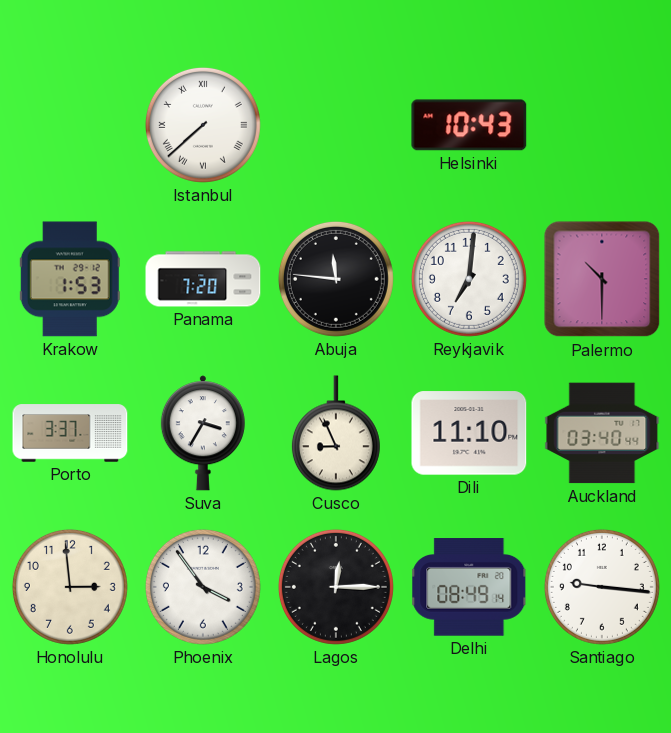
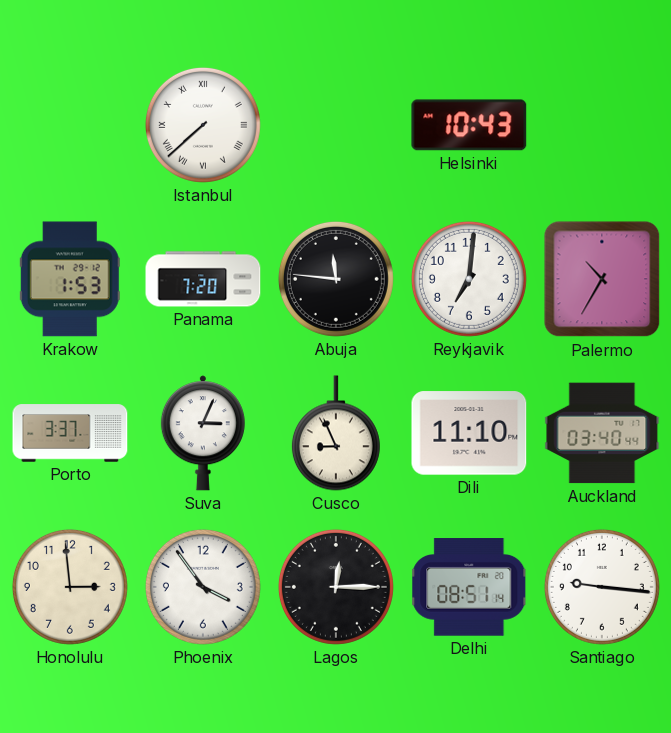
Palermo: 10:30 -> 10:35 (602, 279)
Suva: 3:35 -> 3:04 (203, 433)
Delhi: 08:49 -> 08:51 (469, 587)
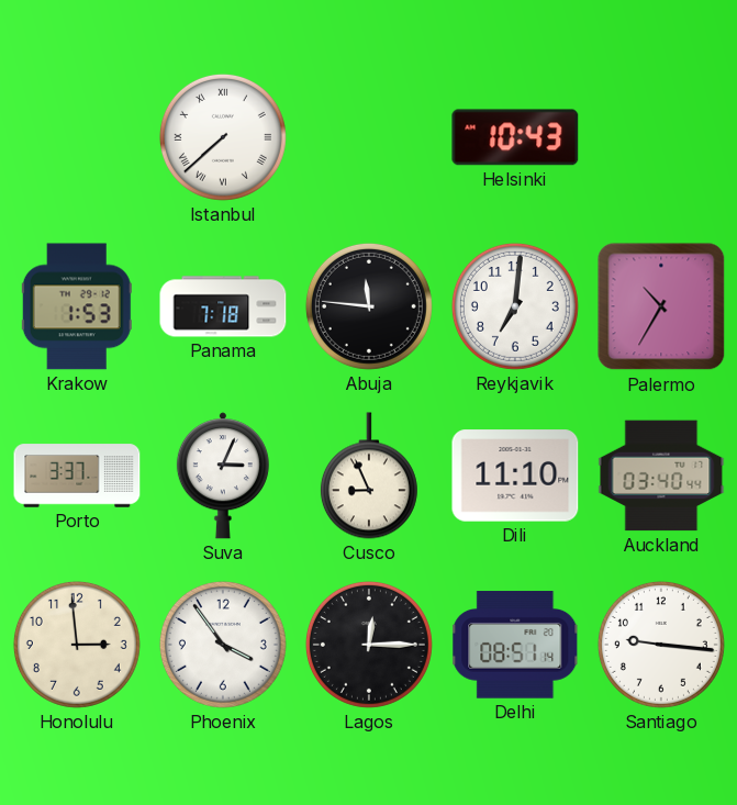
Panama: 7:20 -> 7:18 (223, 306)
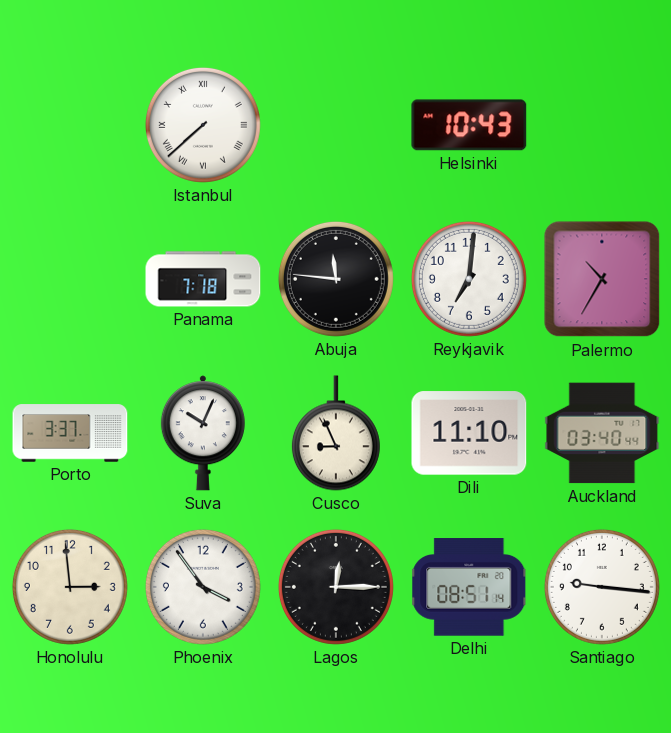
Krakow: 1:53 -> none (77, 306)
Suva: 3:04 -> 10:04 (203, 433)
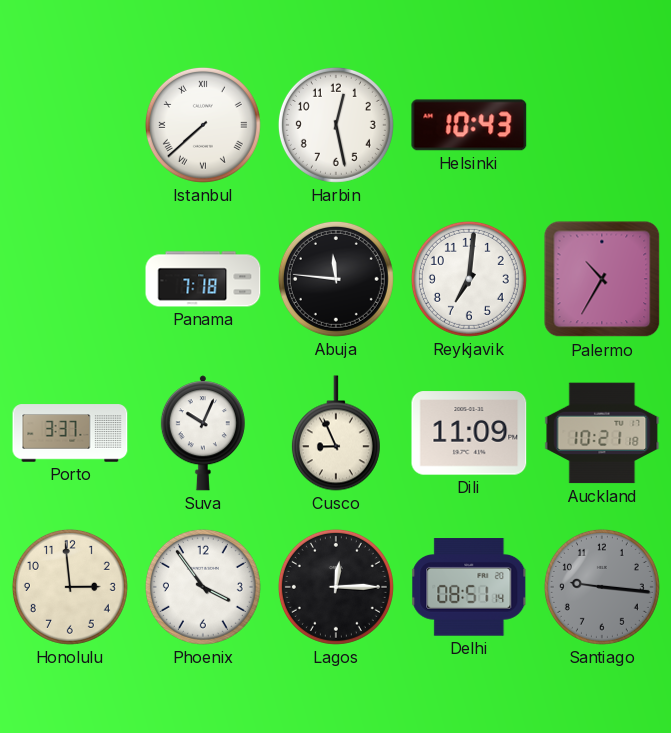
Harbin: none -> 12:28 (336, 125)
Dili: 11:10 -> 11:09 (469, 433)
Auckland: 03:40 -> 10:21 (602, 433)
Santiago dial: white -> grey (602, 587)
